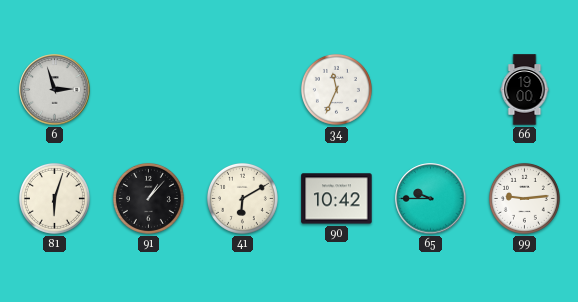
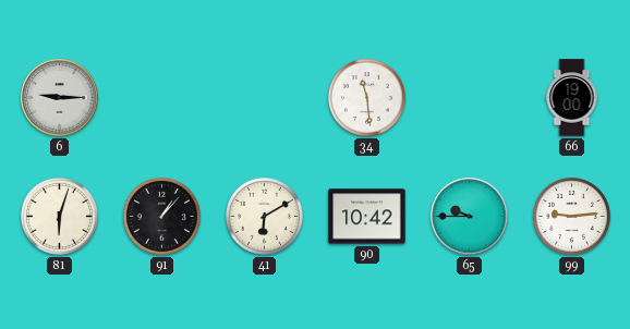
6: 2:57 -> 9:15 (60, 98)
34: 11:34 -> 11:29 (366, 97)
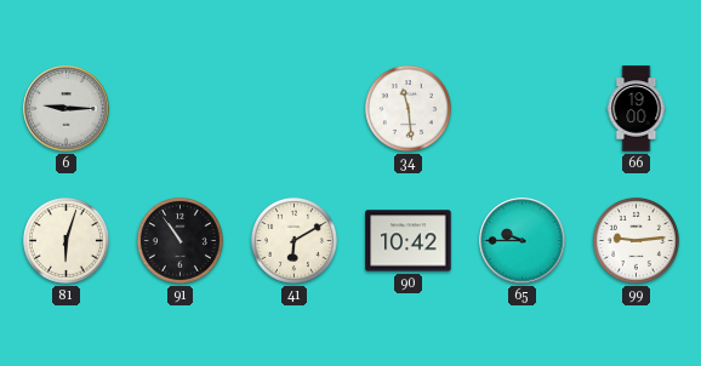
91: 1:07 -> 10:54 (179, 240)
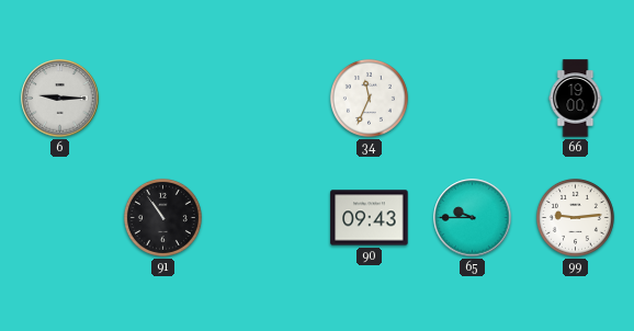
34: 11:29 -> 11:34 (369, 98)
81: 6:03 -> none (65, 240)
41: 6:10 -> none (293, 240)
90: 10:42 -> 09:43 (370, 218)
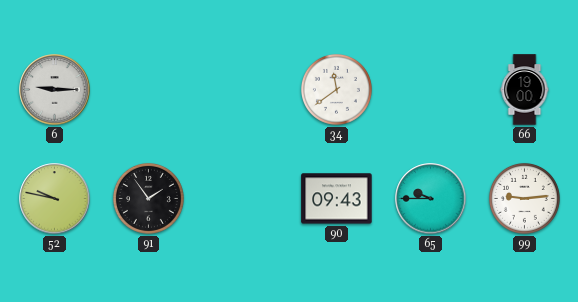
34: 11:34 -> 11:39 (336, 89)
52: none -> 9:47 (55, 199)
91: 10:54 -> 1:54 (148, 198)
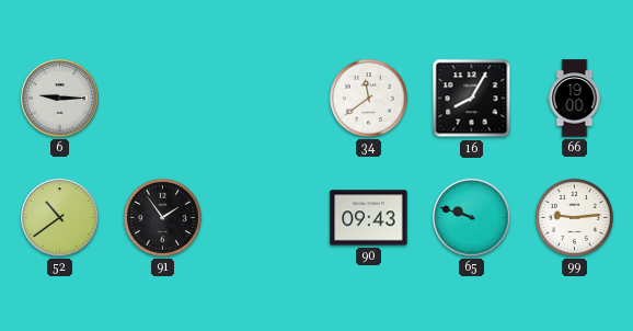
16: none -> 8:05 (472, 99)
52: 9:47 -> 10:39 (60, 218)
65: 9:45 -> 9:48 (472, 218)
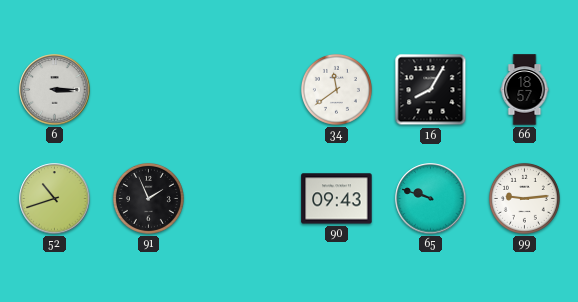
6: 9:15 -> 3:15 (55, 90)
66: 19:00 -> 18:57 (525, 90)
52: 10:39 -> 10:42 (55, 199)
91: 1:54 -> 1:56 (148, 198)
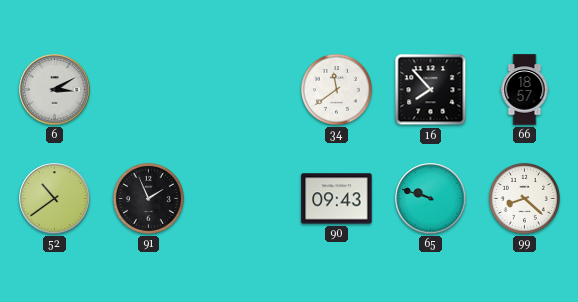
6: 3:15 -> 3:10 (55, 90)
16: 8:05 -> 7:53 (431, 90)
52: 10:42 -> 10:39 (55, 199)
99: 9:14 -> 8:22 (524, 198)
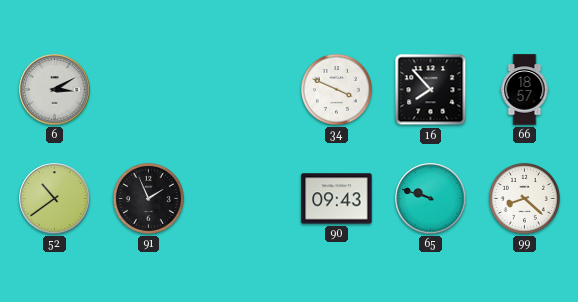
34: 11:39 -> 3:49 (336, 89)
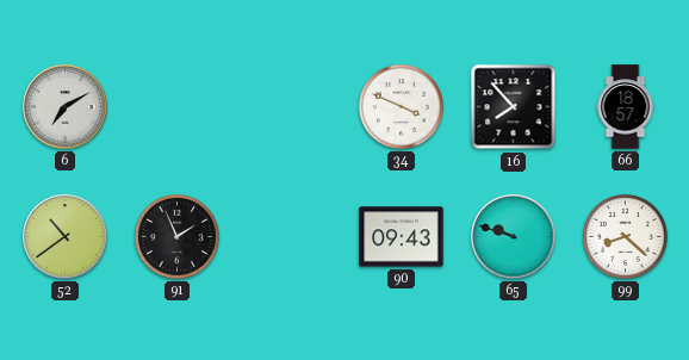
6: 3:10 -> 7:10 (66, 107)
